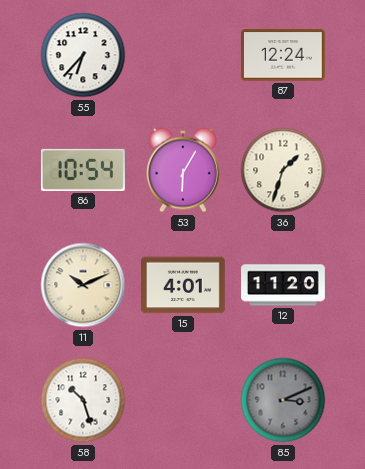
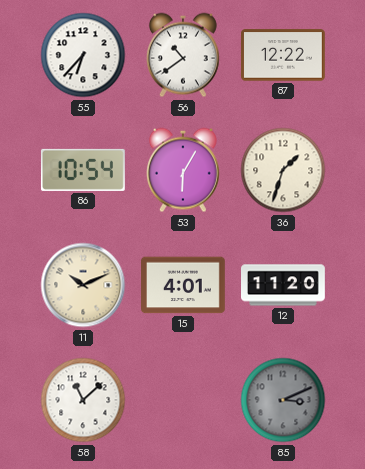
56: none -> 10:39 (183, 55)
87: 12:24 -> 12:22 (283, 55)
58: 10:27 -> 11:08 (83, 400)
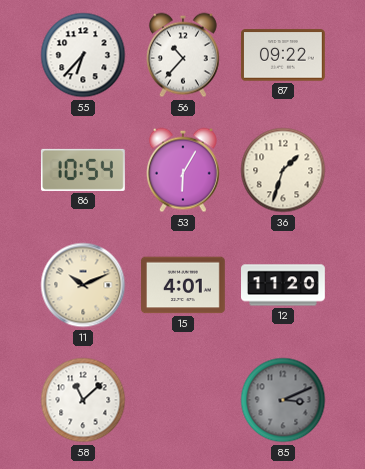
56: 10:39 -> 10:37 (183, 55)
87: 12:22 -> 09:22 (283, 55)
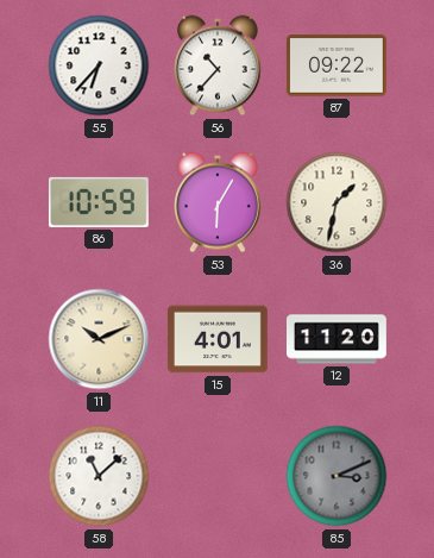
86: 10:54 -> 10:59 (99, 202)
36: 1:33 -> 1:32 (336, 202)
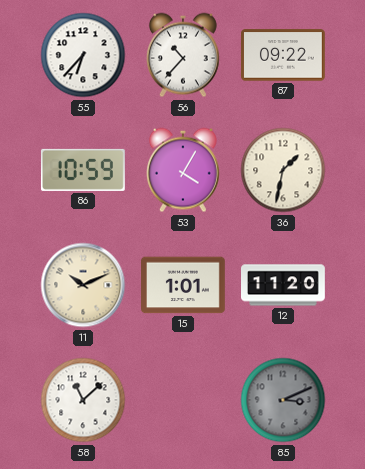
53: 6:05 -> 4:05 (183, 170)
15: 4:01 -> 1:01 (184, 285)
